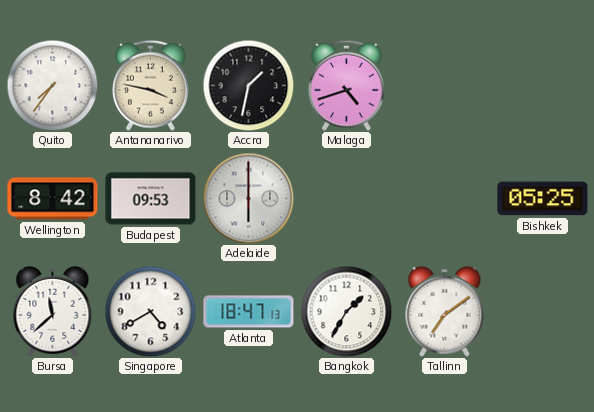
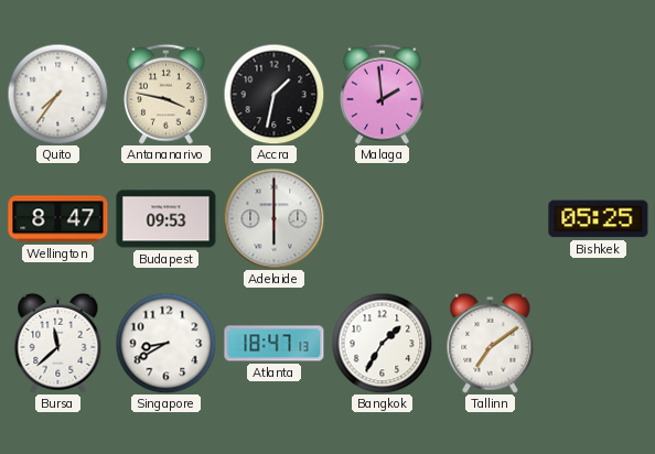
Malaga: 4:42 -> 1:59 (383, 94)
Wellington: 8:42 -> 8:47 (58, 219)
Singapore: 4:40 -> 8:40 (165, 343)
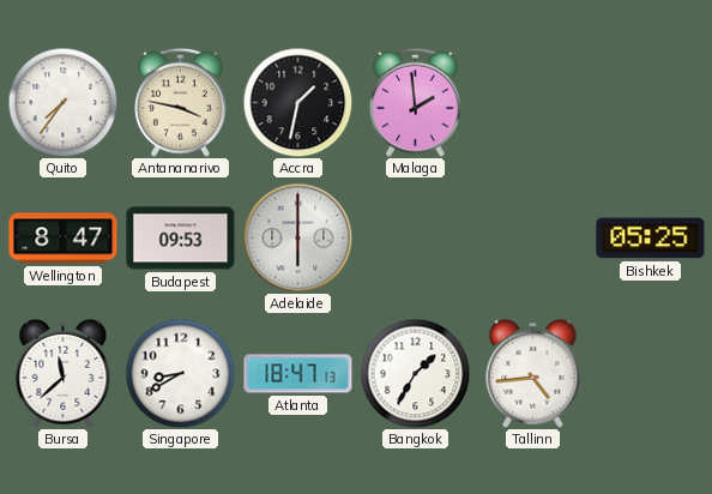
Tallinn: 7:09 -> 4:44 (533, 373)
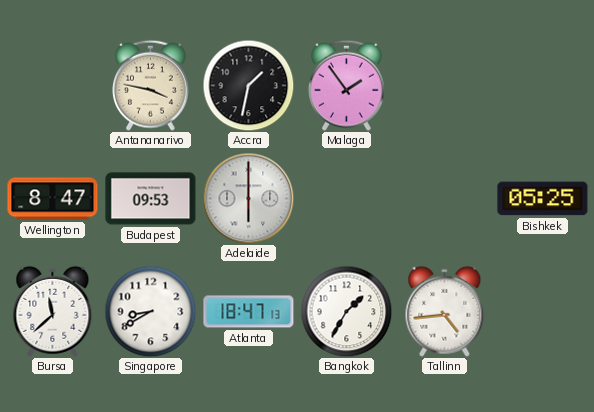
Quito: 7:36 -> none (62, 102)
Malaga: 1:59 -> 1:54 (347, 85)
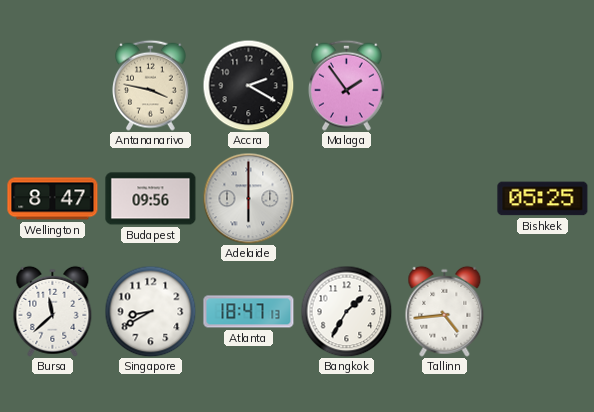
Accra: 1:32 -> 2:20 (248, 85)
Budapest: 09:53 -> 09:56 (151, 199)
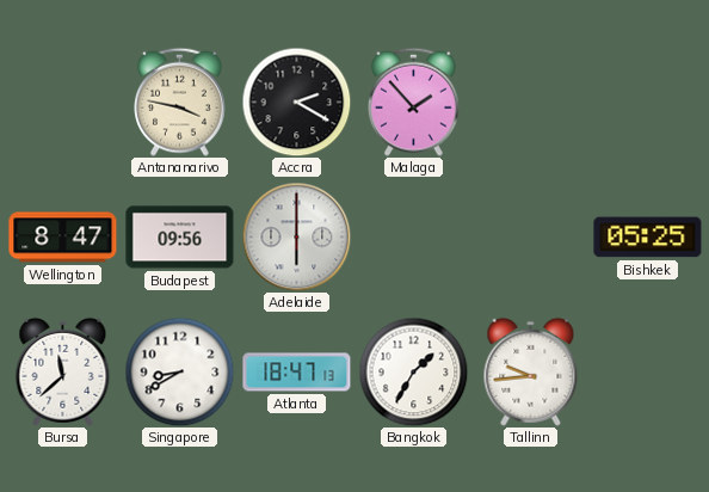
Malaga: 1:54 -> 1:53 (414, 102)
Tallinn: 4:44 -> 9:44 (531, 371)
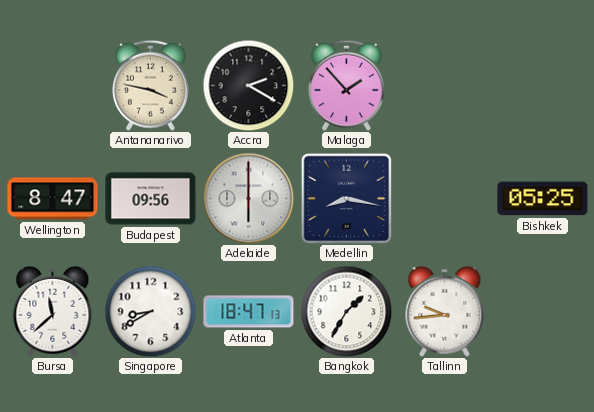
Medellin: none -> 8:17 (346, 198)
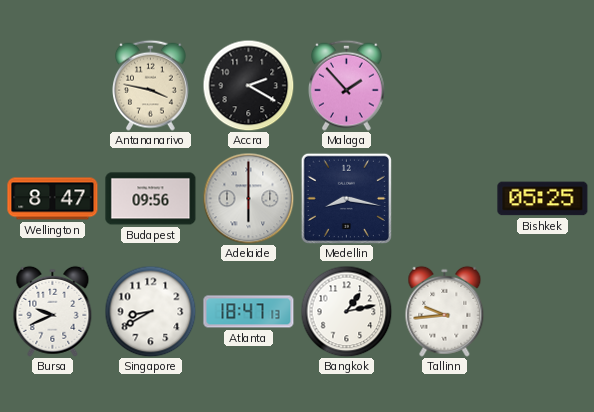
Bursa: 11:38 -> 9:41 (53, 311)
Bangkok: 1:35 -> 1:13 (346, 311)
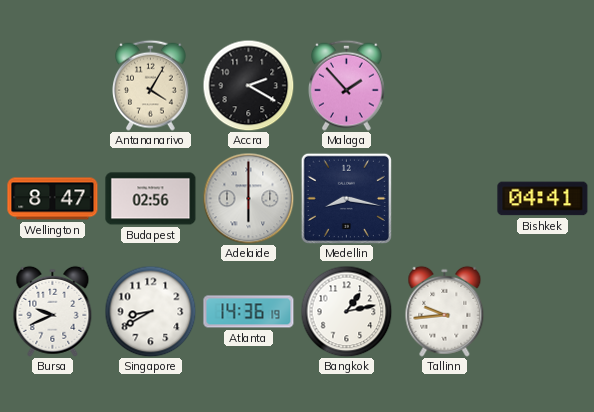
Antananarivo: 3:47 -> 4:05 (151, 85)
Budapest: 09:56 -> 02:56 (151, 199)
Bishkek: 05:25 -> 04:41 (543, 199)
Atlanta: 18:47 -> 14:36 (249, 312)
